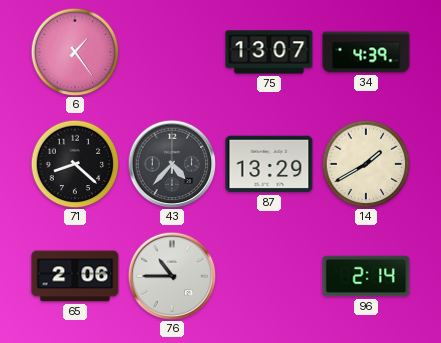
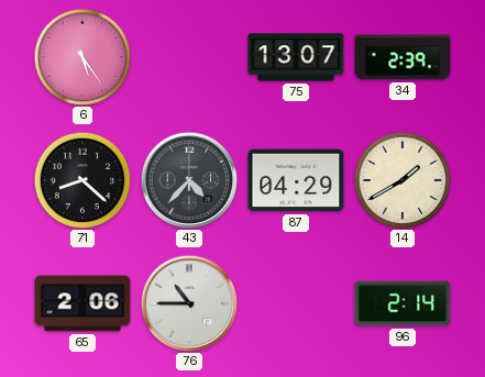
6: 1:24 -> 5:24 (82, 57)
34: 4:39 -> 2:39 (403, 57)
87: 13:29 -> 04:29 (296, 180)
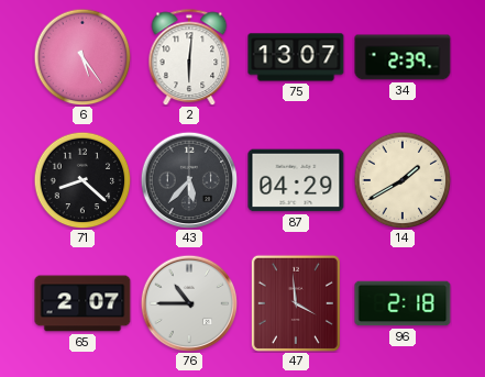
2: none -> 6:01 (189, 57)
43: 4:37 -> 5:37 (189, 180)
65: 2:06 -> 2:07 (82, 303)
47: none -> 3:59 (296, 303)
96: 2:14 -> 2:18 (403, 303)
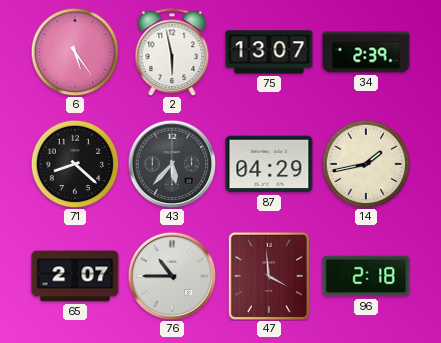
2: 6:01 -> 5:58 (172, 52)
14: 1:40 -> 1:43 (366, 164)
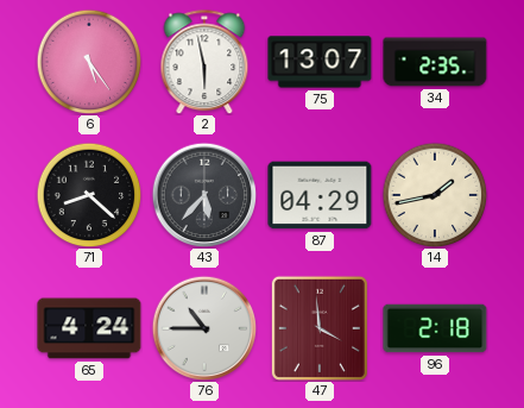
34: 2:39 -> 2:35 (435, 62)
65: 2:07 -> 4:24 (89, 328)
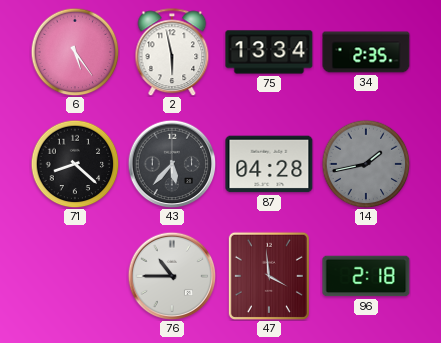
75: 13:07 -> 13:34 (269, 52)
87: 04:29 -> 04:28 (269, 164)
14 dial: cream -> grey (366, 164)
65: 4:24 -> none (89, 328)
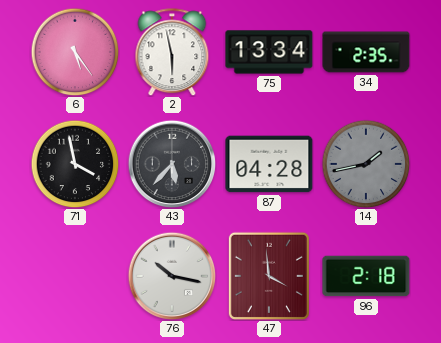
71: 8:22 -> 3:58 (75, 164)
76: 10:45 -> 10:17 (172, 276)
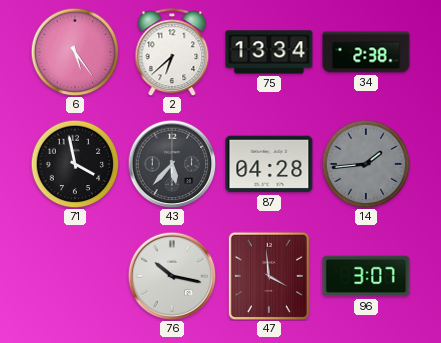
2: 5:58 -> 6:38 (172, 52)
34: 2:35 -> 2:38 (366, 52)
14: 1:43 -> 1:44 (366, 164)
96: 2:18 -> 3:07 (366, 276)
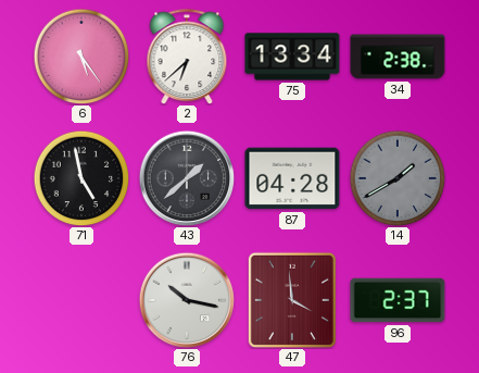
71: 3:58 -> 4:58 (81, 178)
43: 5:37 -> 1:38 (187, 178)
14: 1:44 -> 1:40 (398, 178)
96: 3:07 -> 2:37 (398, 300)
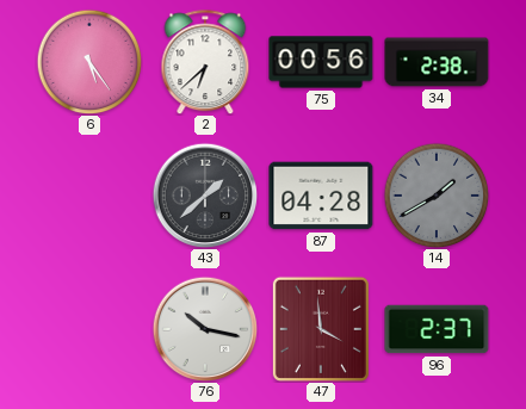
75: 13:34 -> 00:56 (321, 62)
71: 4:58 -> none (81, 178)
